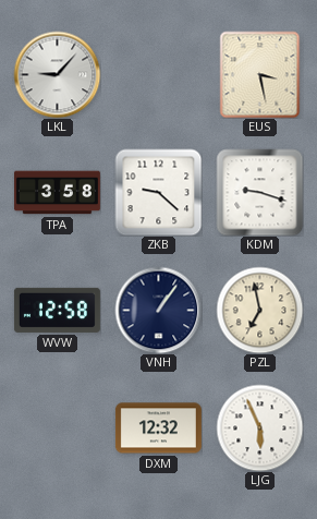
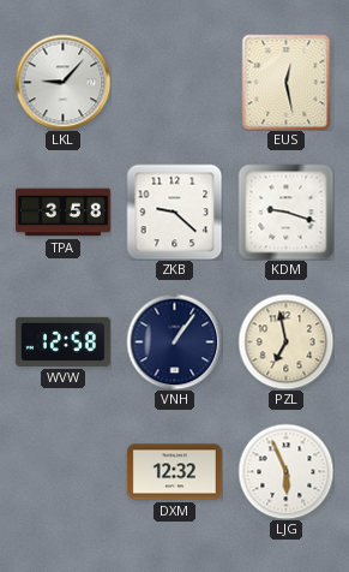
EUS: 3:28 -> 12:28 (287, 82)
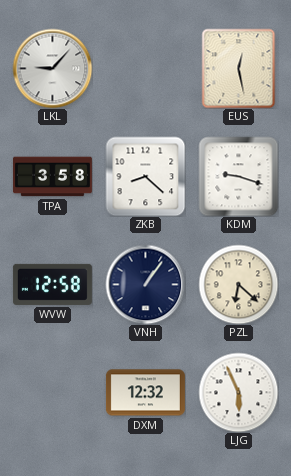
ZKB: 9:22 -> 8:22 (145, 176)
PZL: 6:58 -> 6:22 (238, 284)
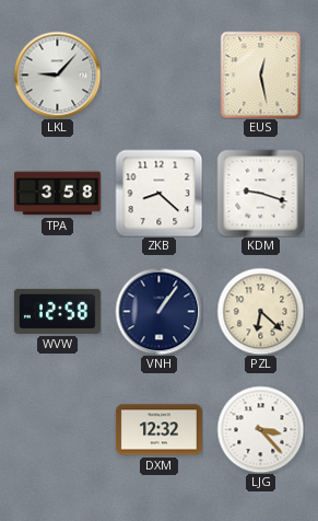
LJG: 5:56 -> 3:23 (260, 429)
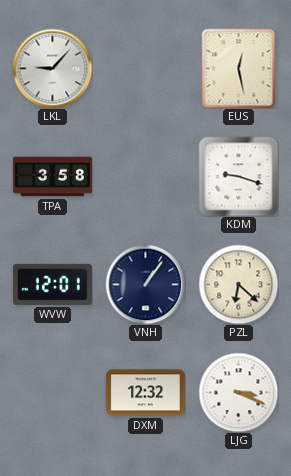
ZKB: 8:22 -> none (158, 193)
WVW: 12:58 -> 12:01 (52, 284)
LJG: 3:23 -> 3:19 (238, 392)
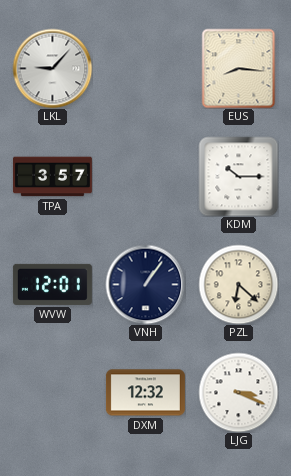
EUS: 12:28 -> 8:16 (239, 68)
TPA: 3:58 -> 3:57 (52, 177)
KDM: 9:18 -> 10:15 (238, 176)
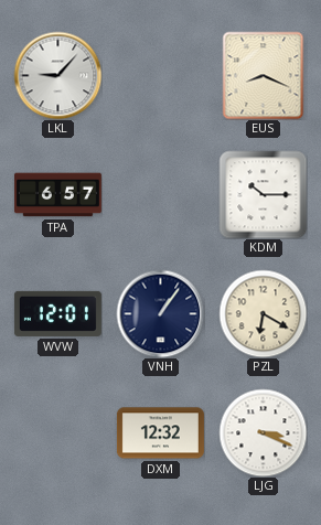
EUS: 8:16 -> 8:19 (264, 75)
TPA: 3:57 -> 6:57 (57, 195)
PZL: 6:22 -> 6:20 (263, 313)
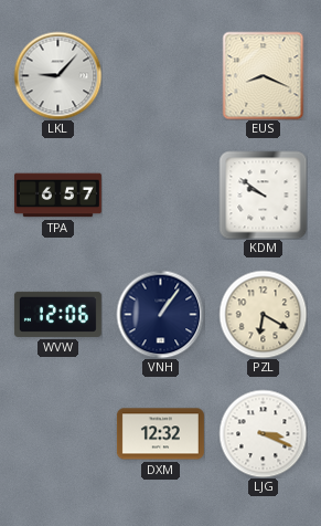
KDM: 10:15 -> 9:51 (263, 194)
WVW: 12:01 -> 12:06 (57, 314)
